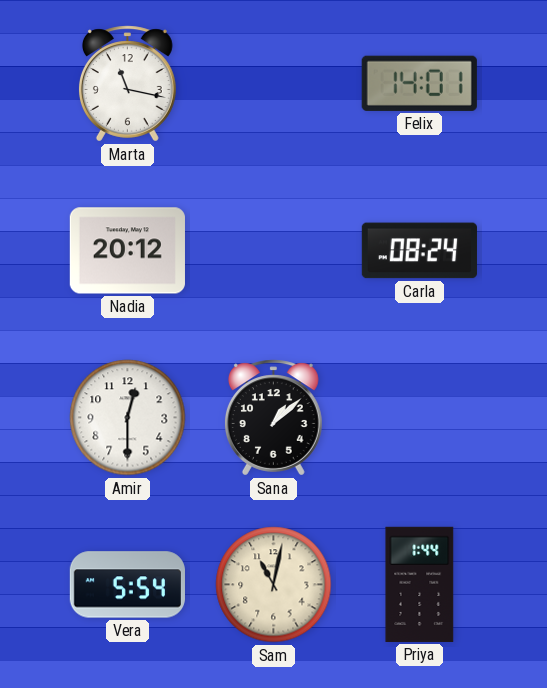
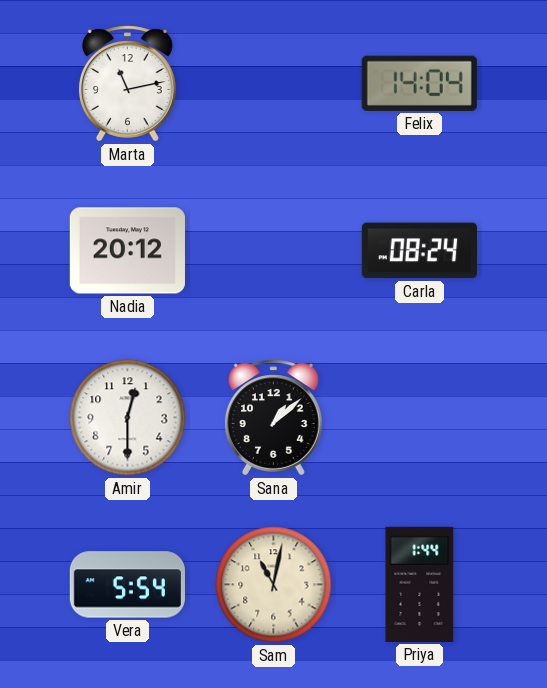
Marta: 11:17 -> 11:13 (127, 84)
Felix: 14:01 -> 14:04 (419, 83)
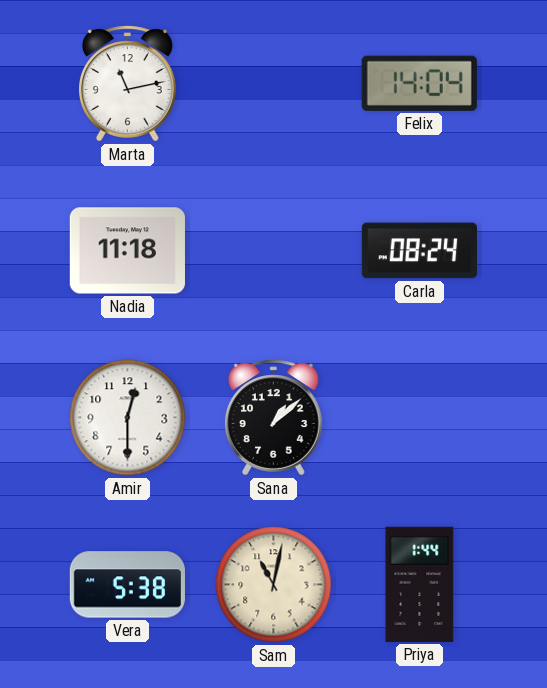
Nadia: 20:12 -> 11:18 (127, 251)
Vera: 5:54 -> 5:38 (127, 585)
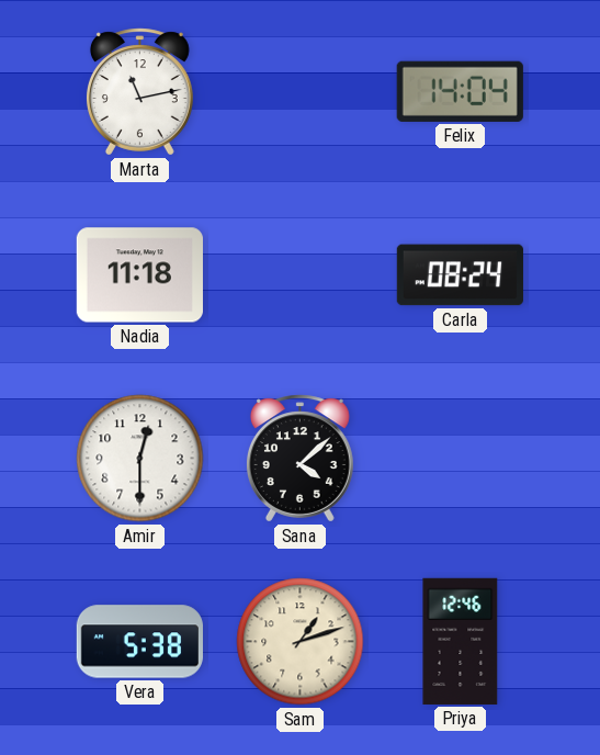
Sana: 1:08 -> 4:08 (299, 459)
Sam: 11:02 -> 1:12 (301, 642)
Priya: 1:44 -> 12:46 (461, 641)
